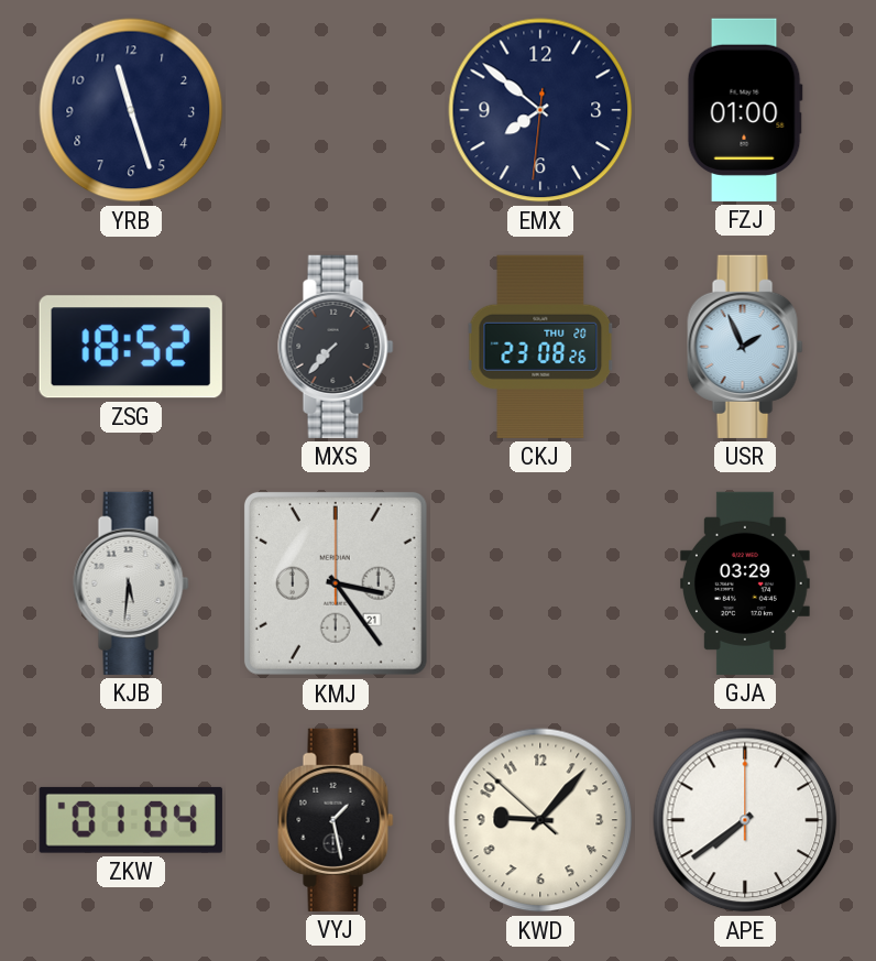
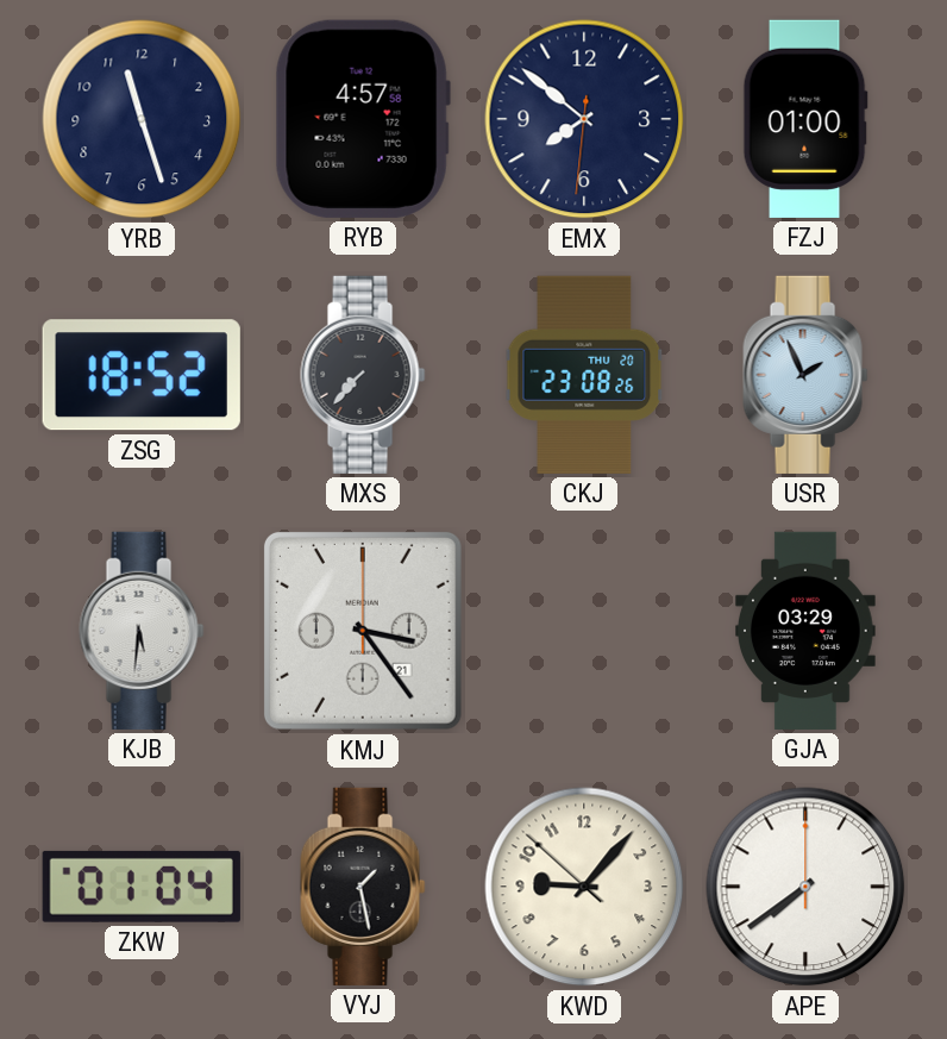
RYB: none -> 4:57 (363, 119)
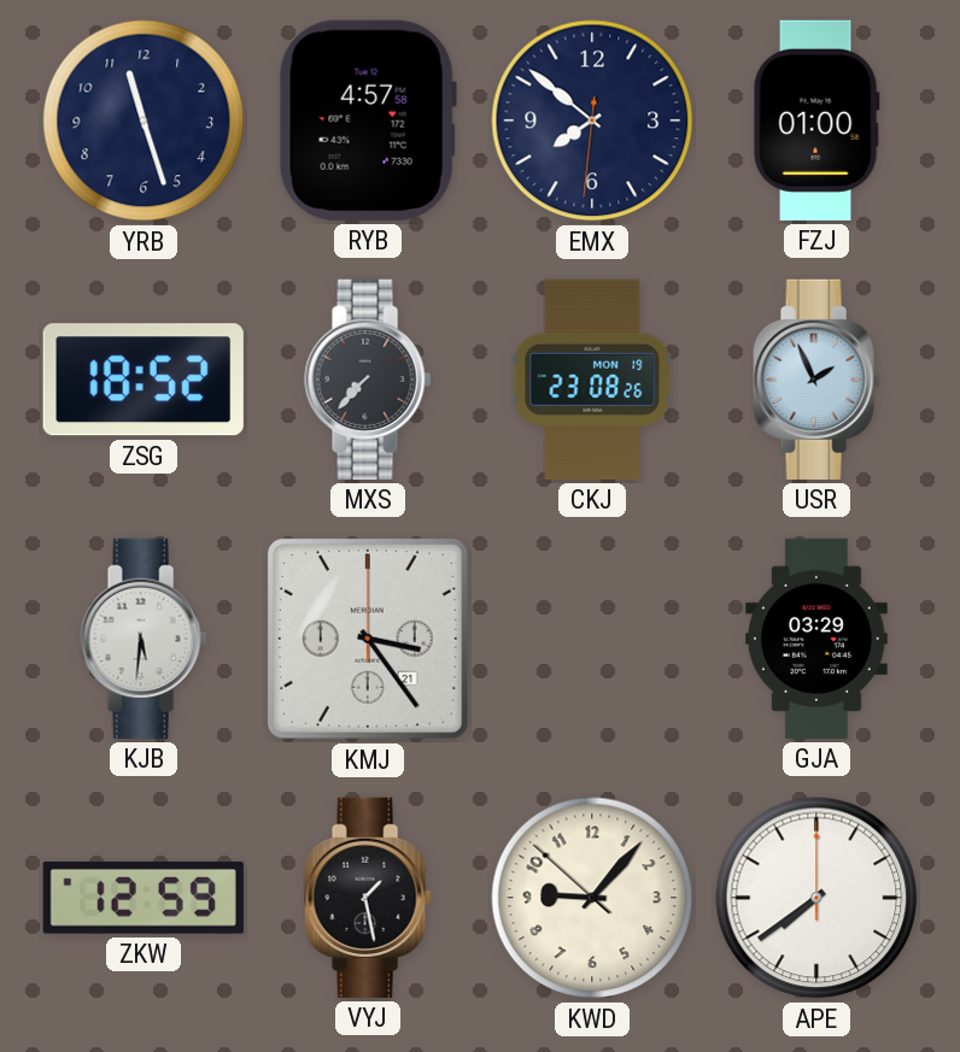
CKJ date: THU 20 -> MON 19 (592, 380)
ZKW: 01:04 -> 12:59 (144, 898)
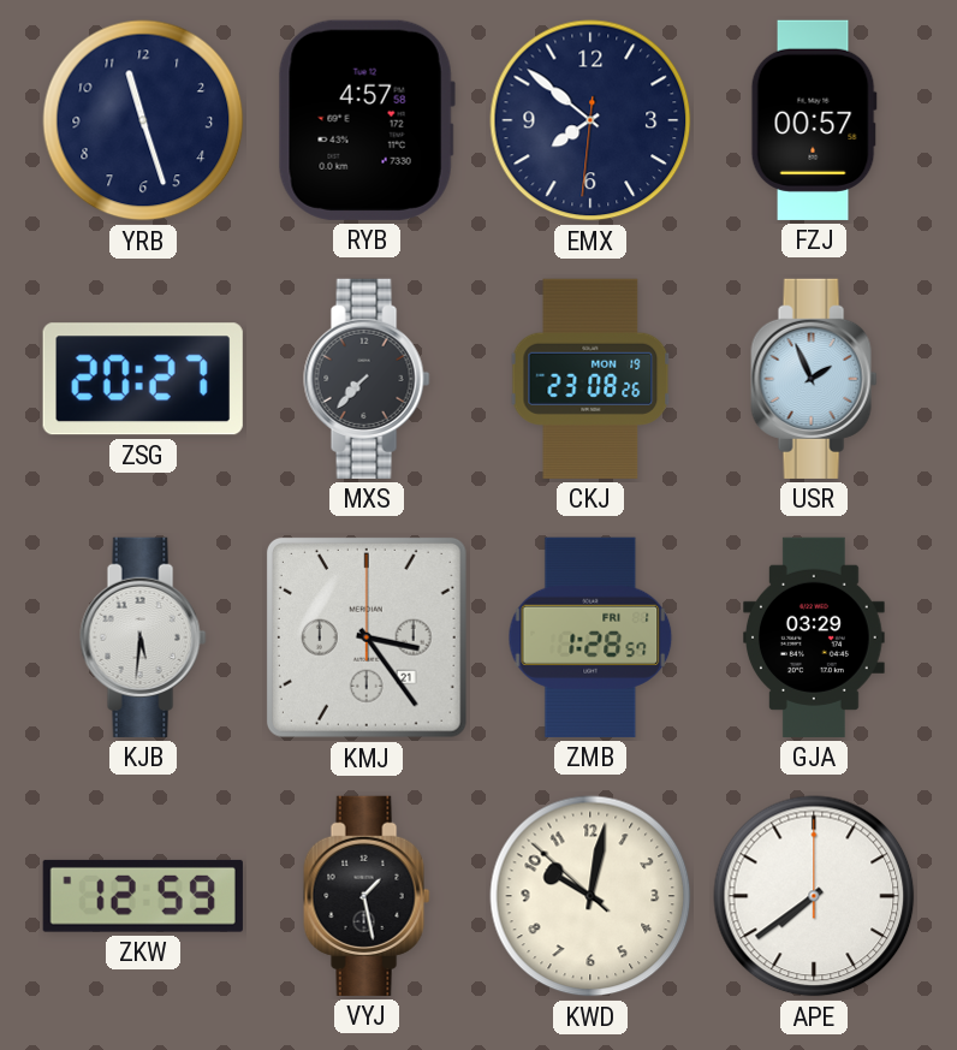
FZJ: 01:00 -> 00:57 (814, 120)
ZSG: 18:52 -> 20:27 (143, 379)
ZMB: none -> 1:28 (590, 637)
KWD: 9:06 -> 10:01 (590, 896)
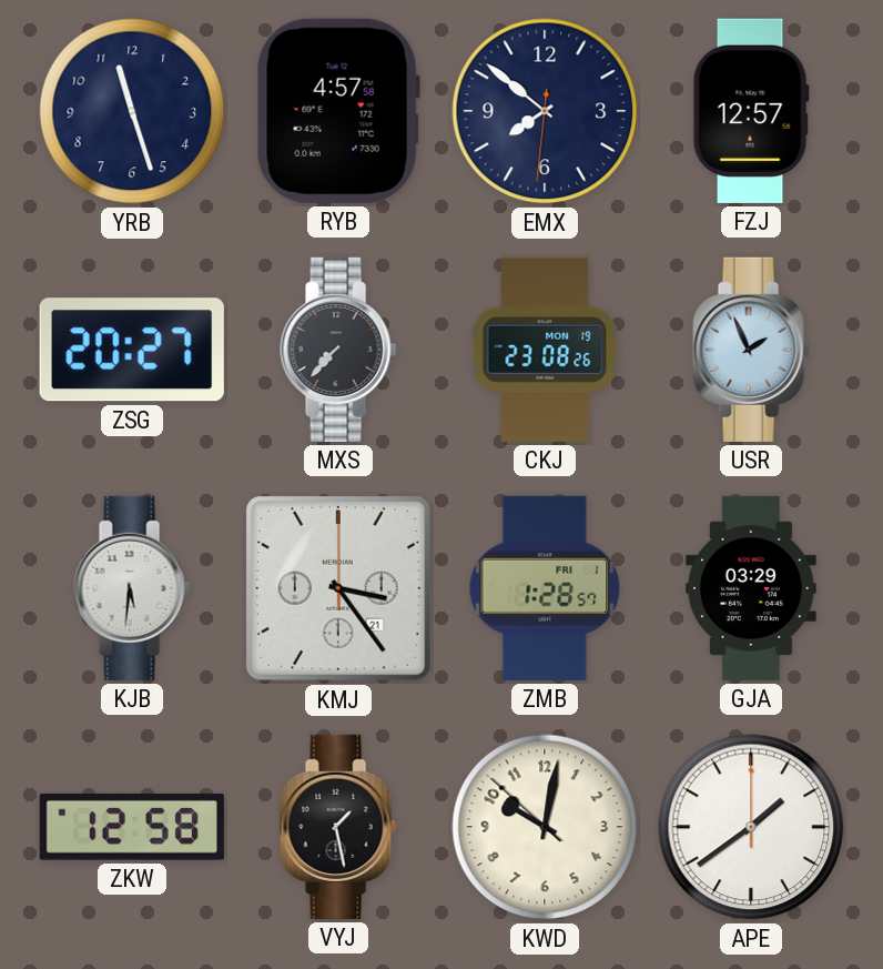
FZJ: 00:57 -> 12:57 (751, 111)
ZKW: 12:59 -> 12:58 (132, 827)
APE: 7:39 -> 1:39 (751, 827)
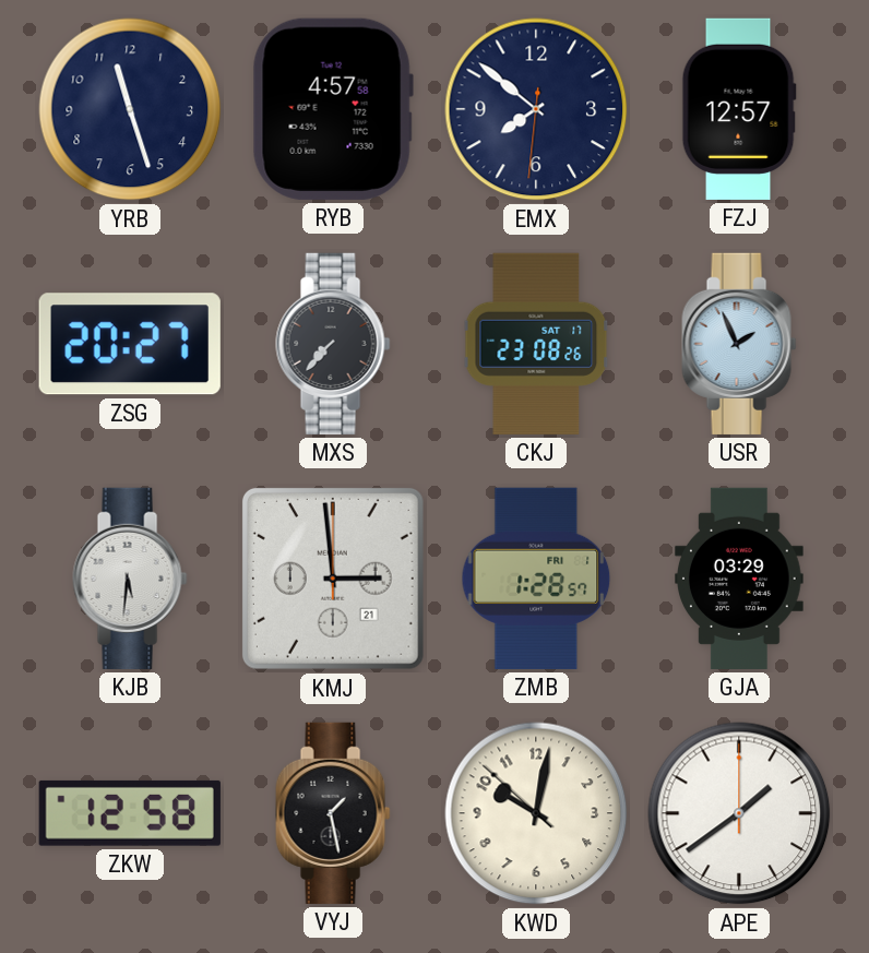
CKJ date: MON 19 -> SAT 17 (536, 344)
KMJ: 3:24 -> 2:59 (333, 579)
